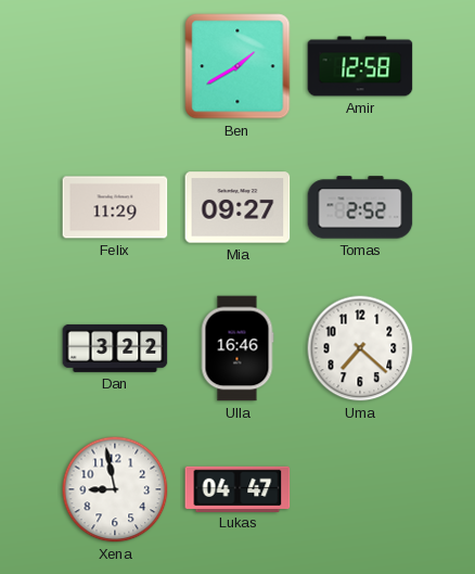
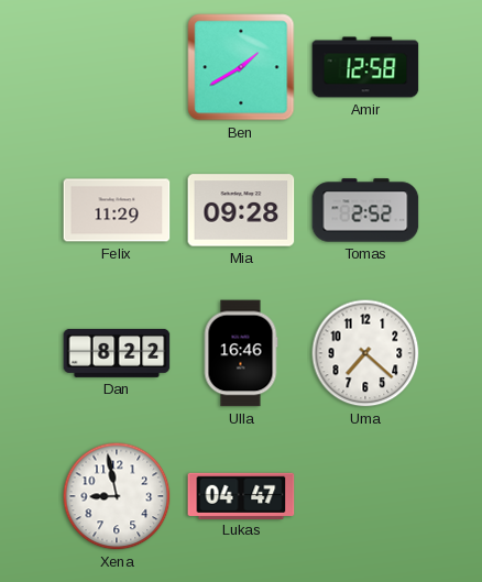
Mia: 09:27 -> 09:28 (241, 210)
Dan: 3:22 -> 8:22 (117, 353)
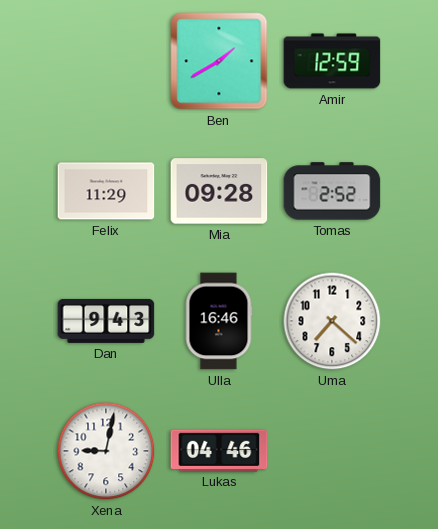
Amir: 12:58 -> 12:59 (332, 61)
Dan: 8:22 -> 9:43 (106, 321)
Xena: 8:58 -> 9:02 (106, 451)
Lukas: 04:47 -> 04:46 (219, 450)
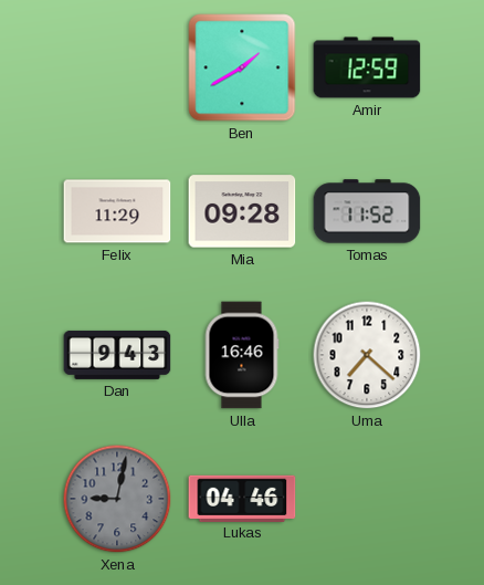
Tomas: 2:52 -> 11:52 (367, 211)
Xena dial: white -> grey (117, 499)
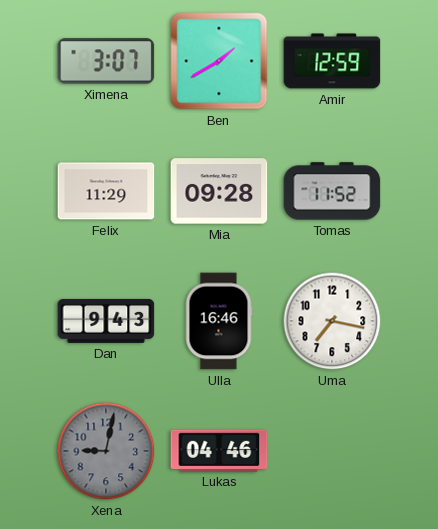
Ximena: none -> 3:07 (106, 61)
Uma: 7:22 -> 7:17 (332, 321)
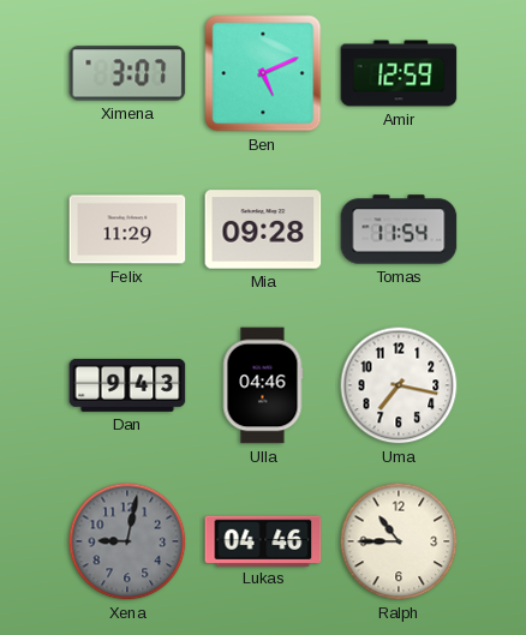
Ben: 1:40 -> 5:11 (263, 73)
Tomas: 11:52 -> 11:54 (399, 229)
Ulla: 16:46 -> 04:46 (263, 385)
Ralph: none -> 10:45 (399, 541)
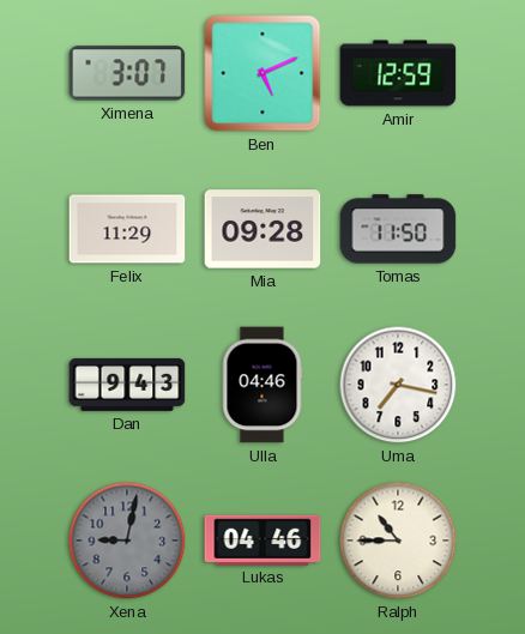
Tomas: 11:54 -> 11:50 (398, 229)
